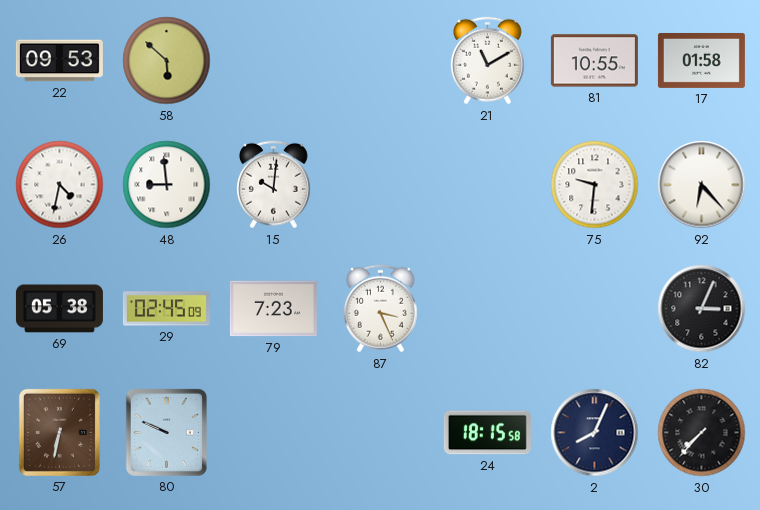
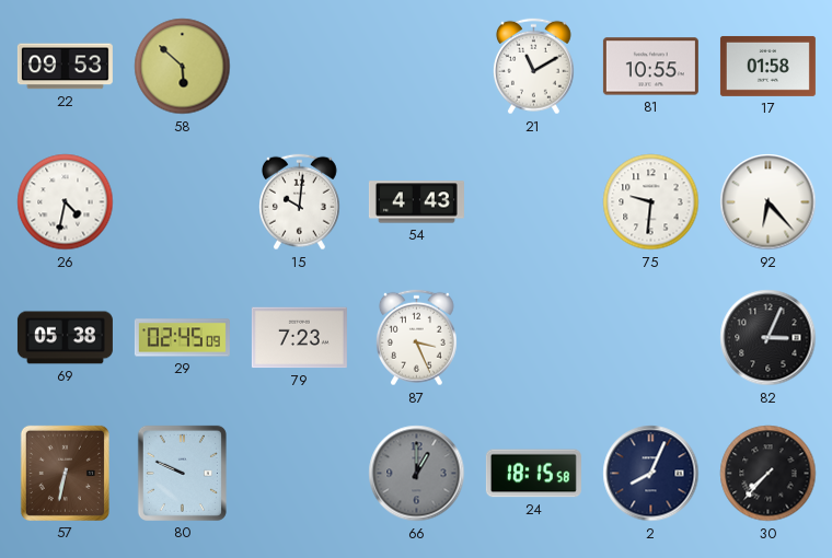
48: 8:59 -> none (167, 185)
54: none -> 4:43 (416, 202)
66: none -> 1:00 (417, 474)
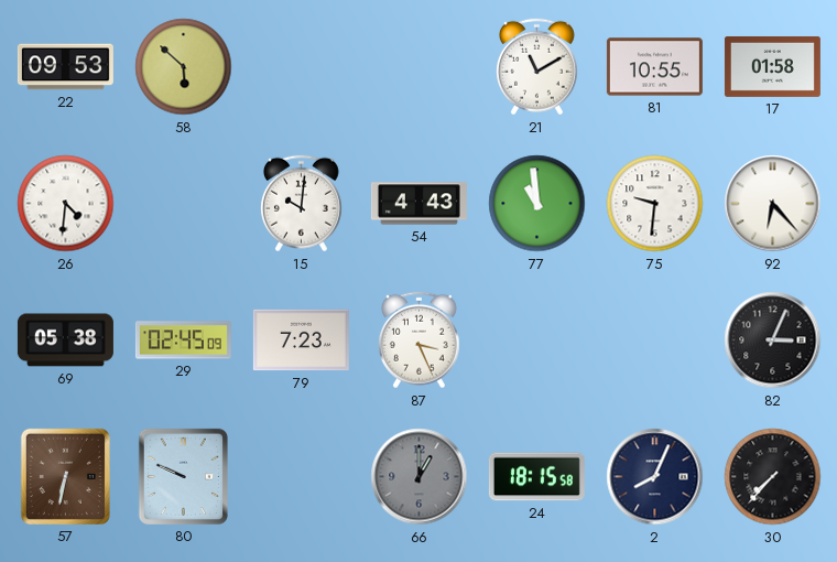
26: 4:32 -> 4:31 (66, 204)
77: none -> 10:59 (537, 204)
